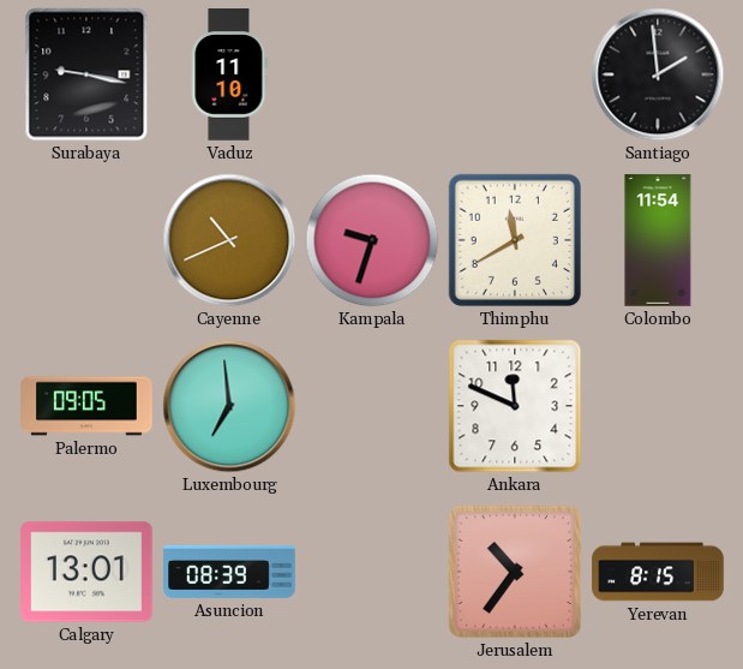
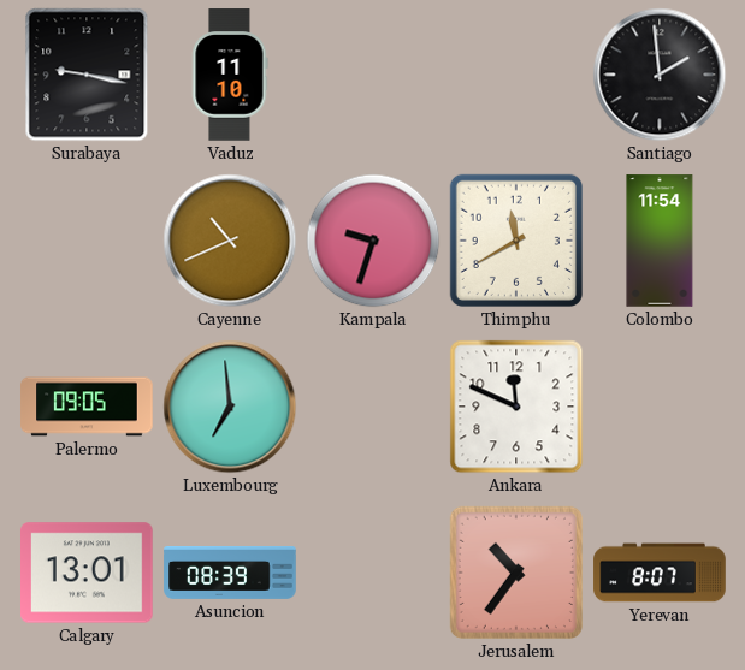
Yerevan: 8:15 -> 8:07 (660, 573)
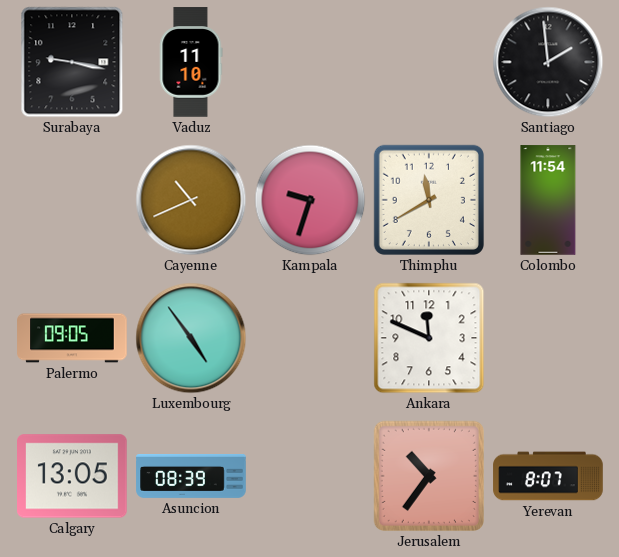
Luxembourg: 6:59 -> 4:54 (191, 338)
Calgary: 13:01 -> 13:05 (73, 476)
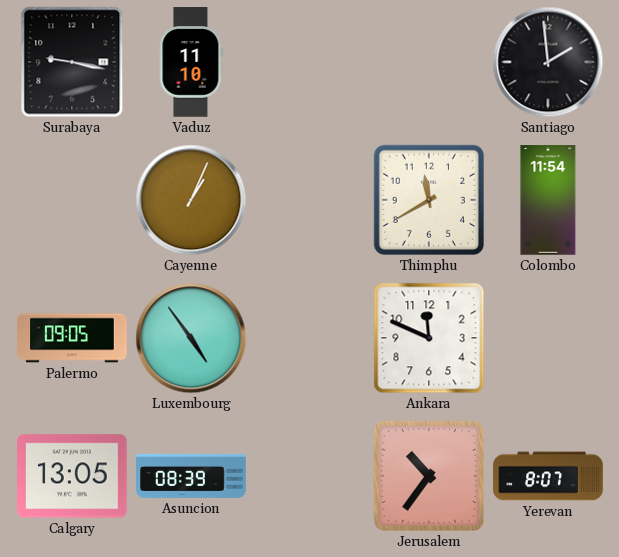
Cayenne: 10:41 -> 1:04 (191, 200)
Kampala: 9:33 -> none (310, 200)
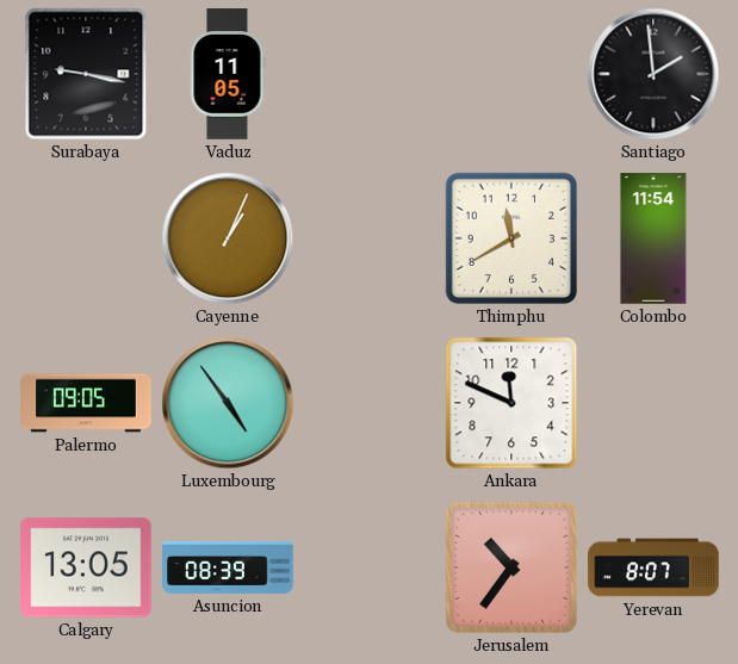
Vaduz: 11:10 -> 11:05 (228, 74)
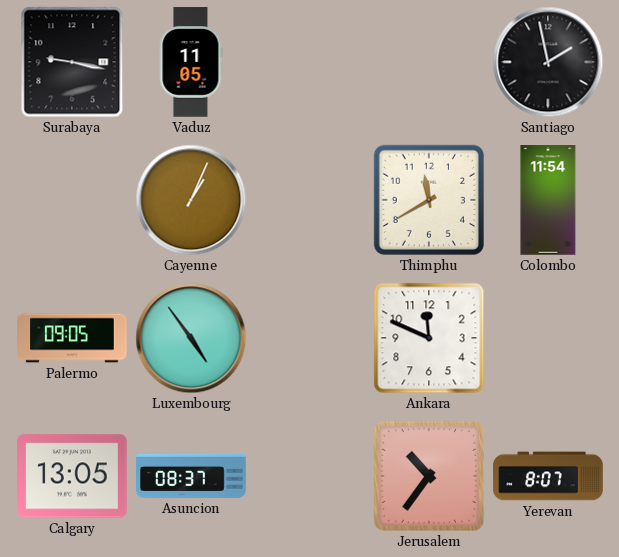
Santiago: 1:59 -> 1:58 (548, 62)
Asuncion: 08:39 -> 08:37 (191, 477)
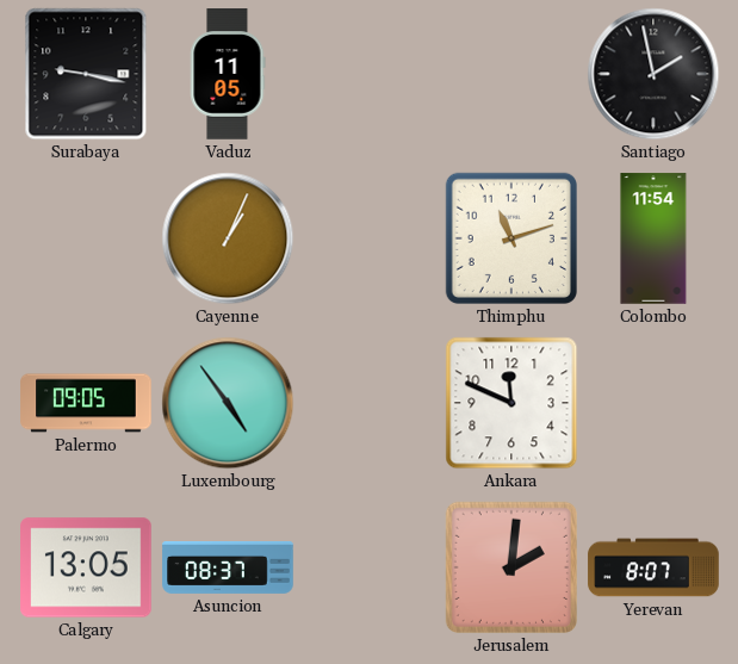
Thimphu: 11:40 -> 11:12 (511, 238)
Jerusalem: 10:36 -> 2:01 (511, 567)
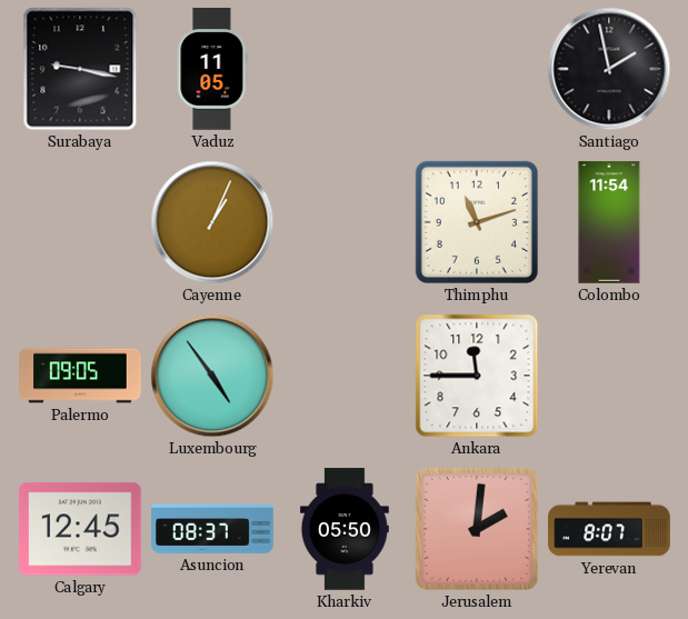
Ankara: 11:49 -> 11:45 (477, 376)
Calgary: 13:05 -> 12:45 (81, 529)
Kharkiv: none -> 05:50 (345, 529)
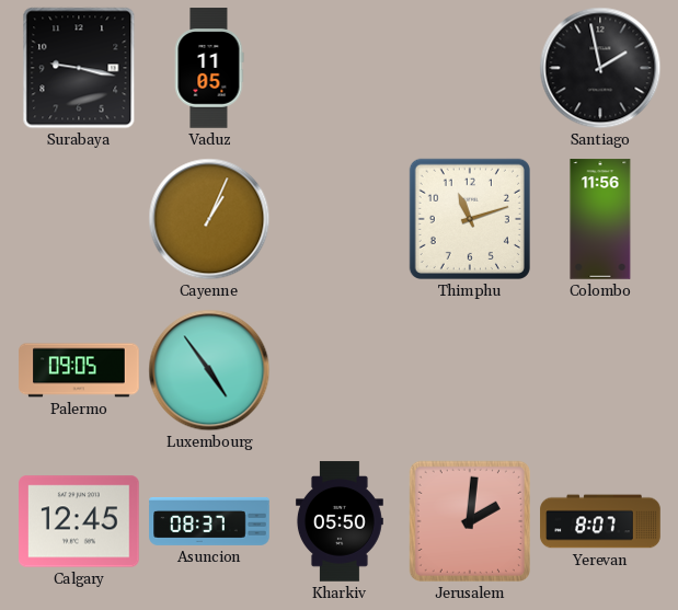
Colombo: 11:54 -> 11:56 (600, 219)
Ankara: 11:45 -> none (477, 376)
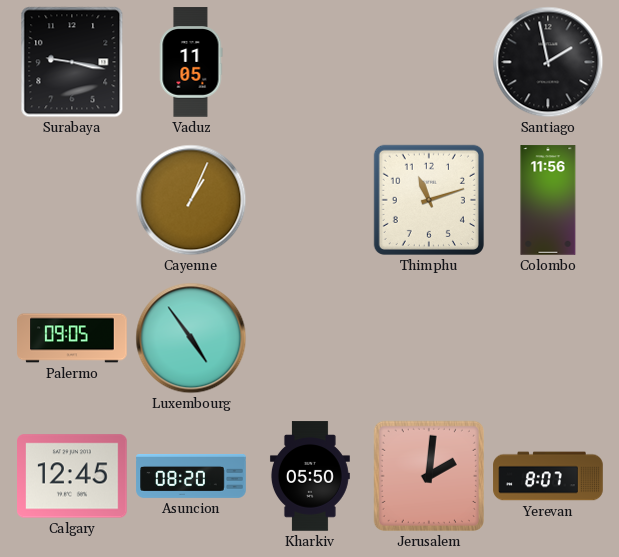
Asuncion: 08:37 -> 08:20 (191, 477)
